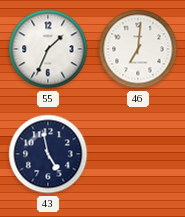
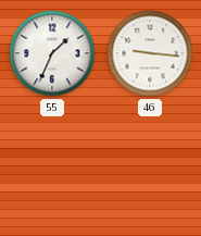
46: 7:01 -> 9:16 (150, 53)
43: 4:58 -> none (48, 154)
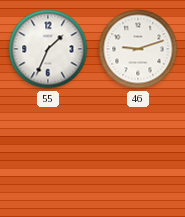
46: 9:16 -> 9:12 (138, 49)
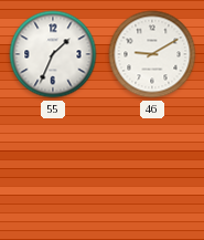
46: 9:12 -> 9:10 (152, 54)
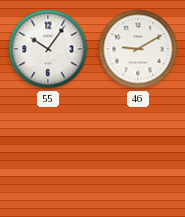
55: 1:34 -> 10:06 (48, 49)
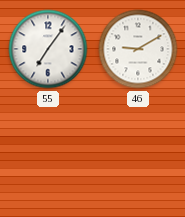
55: 10:06 -> 7:06 (48, 49)
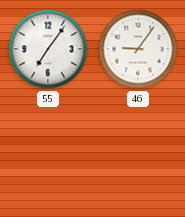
46: 9:10 -> 9:06 (138, 49)
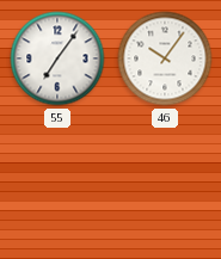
46: 9:06 -> 10:06 (165, 58)
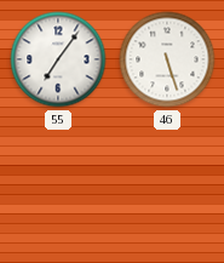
46: 10:06 -> 5:27 (167, 59)
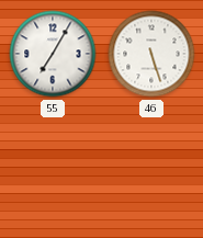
55: 7:06 -> 7:05 (53, 54)
